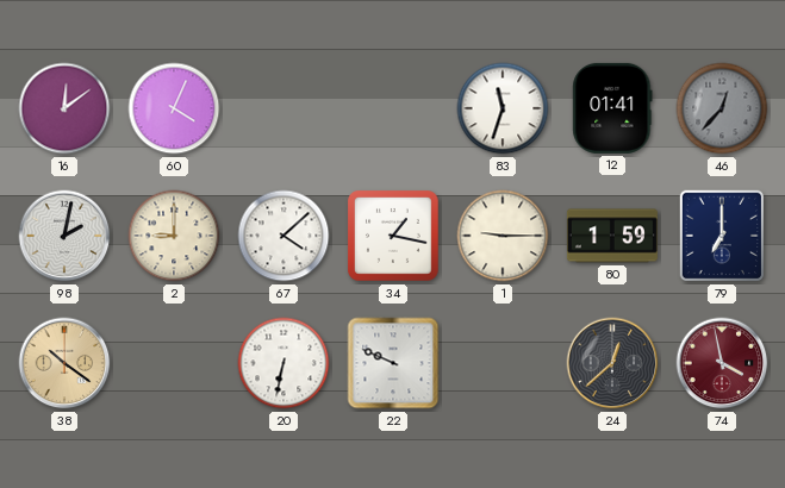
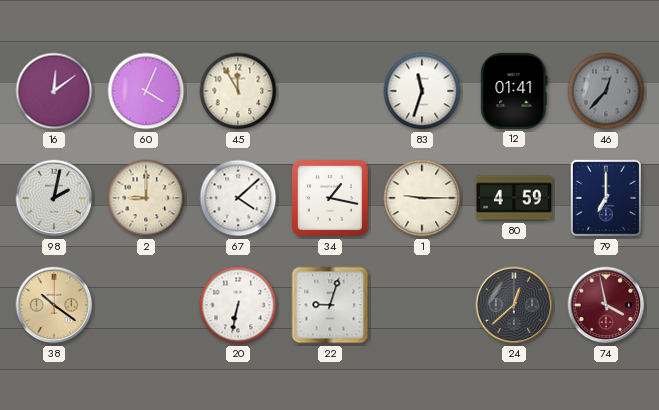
45: none -> 11:55 (238, 91)
80: 1:59 -> 4:59 (514, 198)
22: 9:49 -> 9:03 (330, 305)
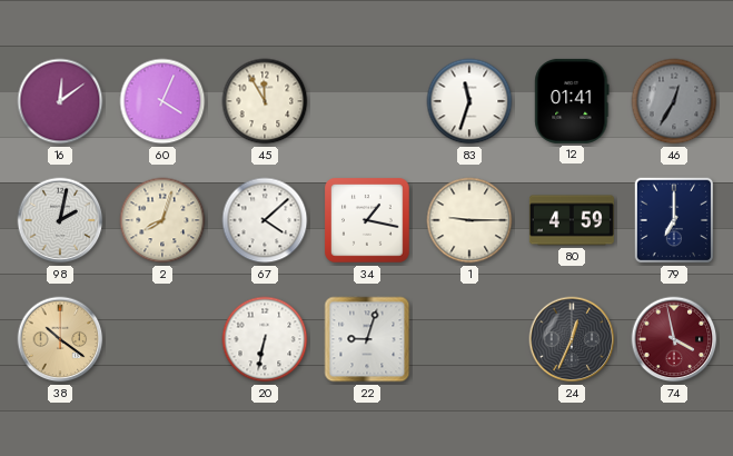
46: 12:37 -> 12:35 (674, 101)
2: 9:00 -> 8:03 (162, 220)
24: 12:38 -> 12:34 (572, 339)
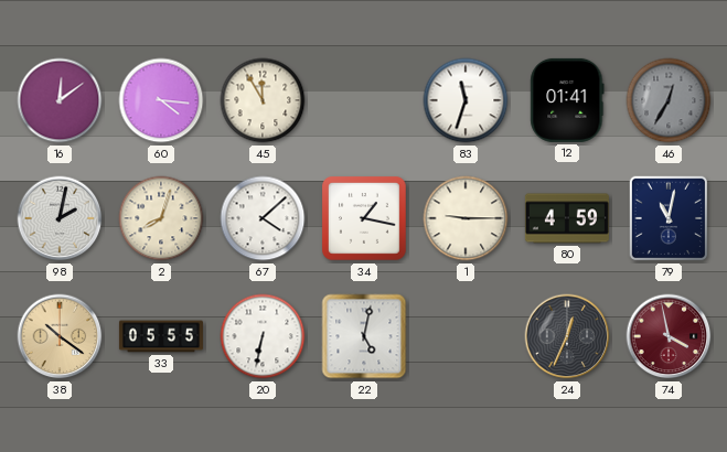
60: 4:04 -> 4:16 (161, 100)
79: 7:00 -> 11:02 (669, 218)
33: none -> 05:55 (161, 336)
22: 9:03 -> 5:02 (364, 336)
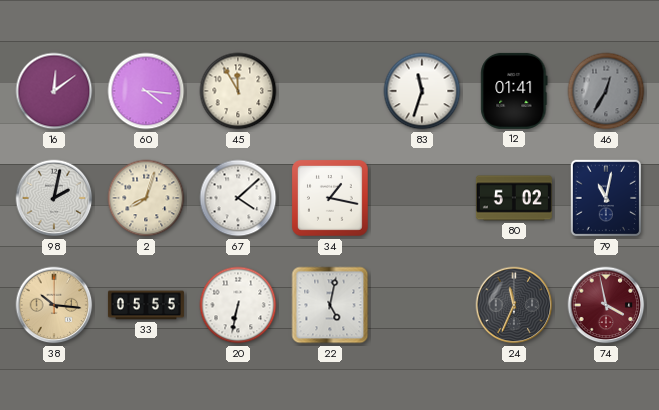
1: 9:15 -> none (466, 218)
80: 4:59 -> 5:02 (514, 198)
38: 10:21 -> 10:16 (54, 305)
24: 12:34 -> 11:34 (514, 305)
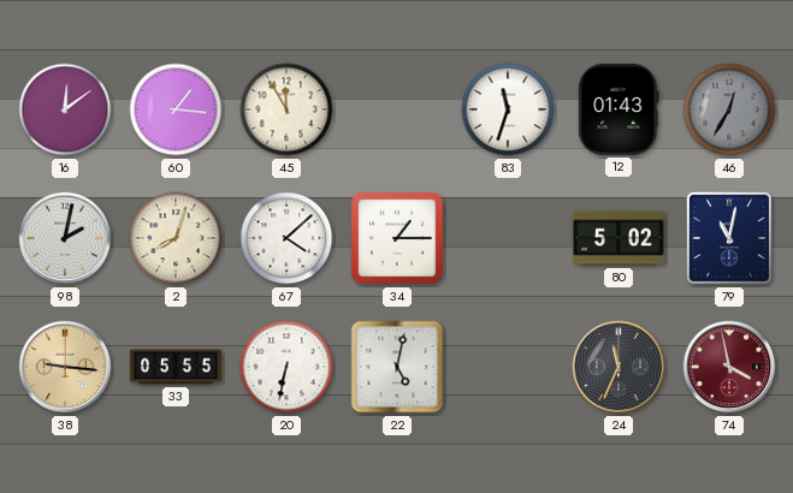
60: 4:16 -> 1:16 (176, 109)
12: 01:41 -> 01:43 (619, 109)
34: 1:17 -> 1:15 (398, 239)
38: 10:16 -> 9:16 (65, 367)
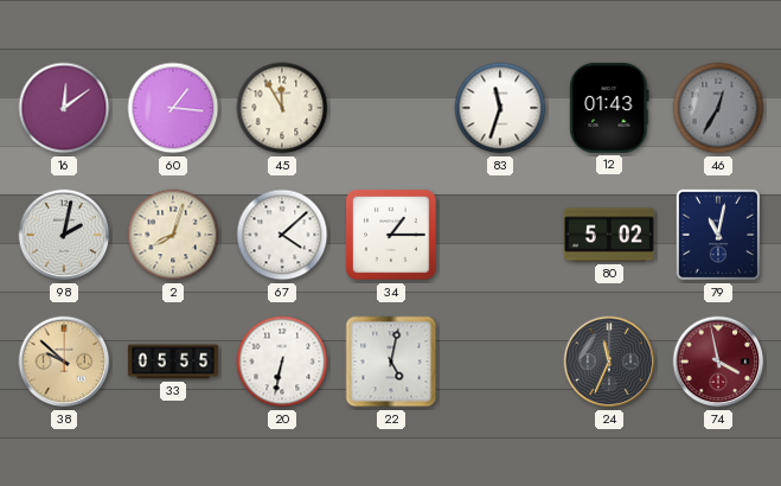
38: 9:16 -> 9:52 (64, 362)
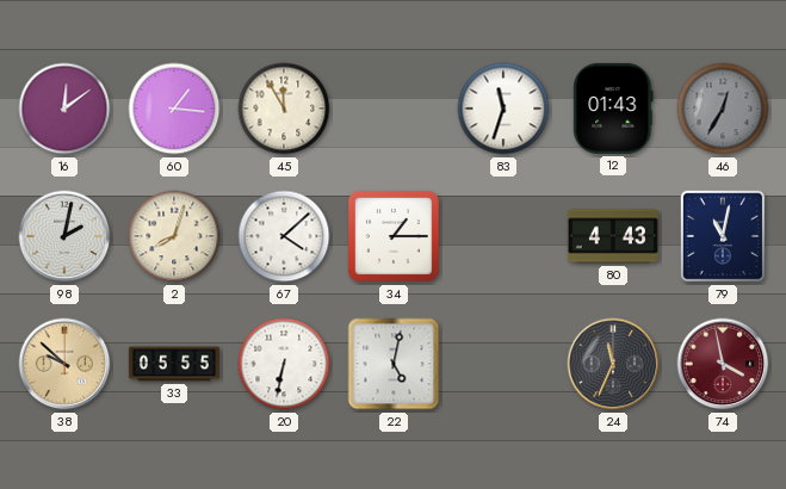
80: 5:02 -> 4:43 (613, 236)
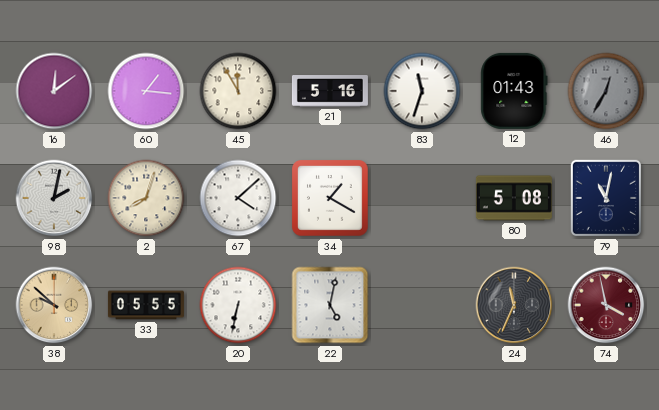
21: none -> 5:16 (330, 91)
34: 1:15 -> 1:20 (331, 199)
80: 4:43 -> 5:08 (514, 198)
